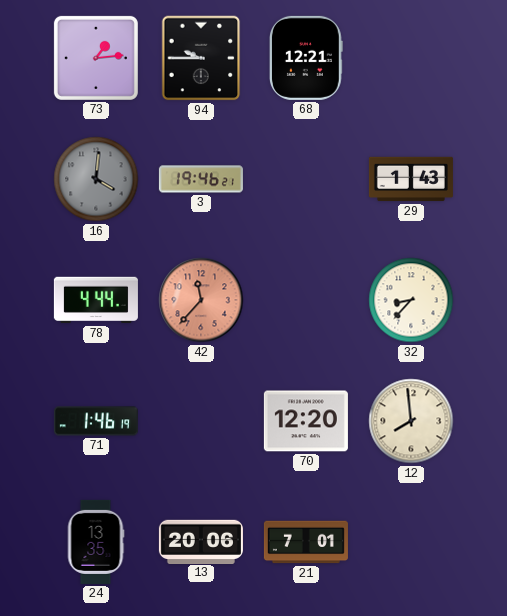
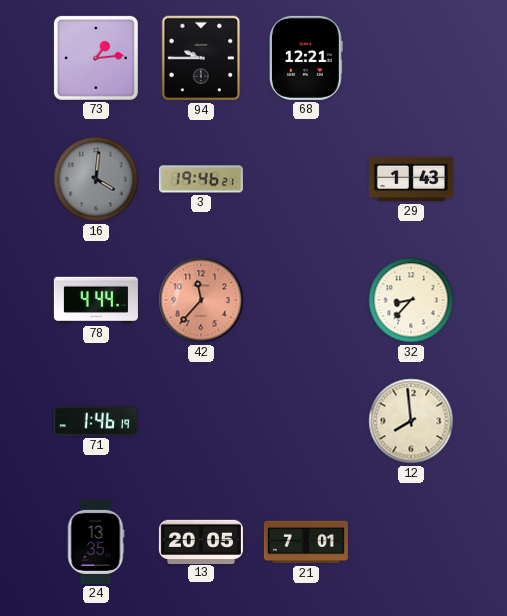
70: 12:20 -> none (306, 421)
13: 20:06 -> 20:05 (201, 541)
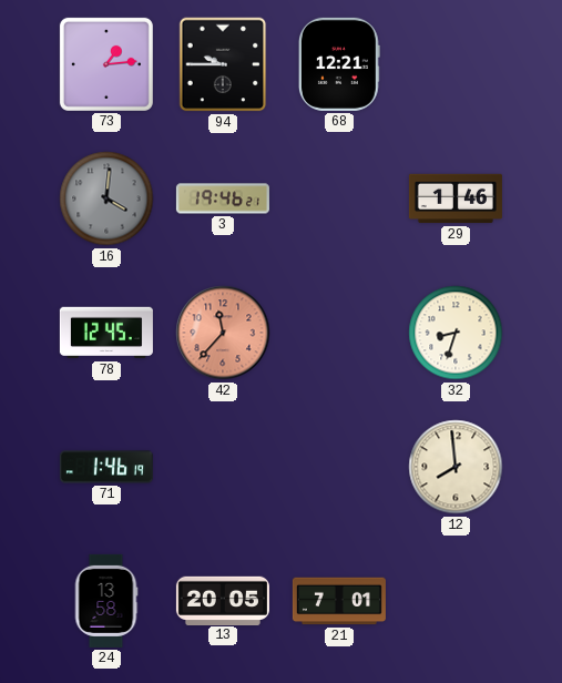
29: 1:43 -> 1:46 (456, 198)
78: 4:44 -> 12:45 (106, 333)
32: 8:37 -> 8:33 (456, 333)
24: 13:35 -> 13:58 (106, 601)
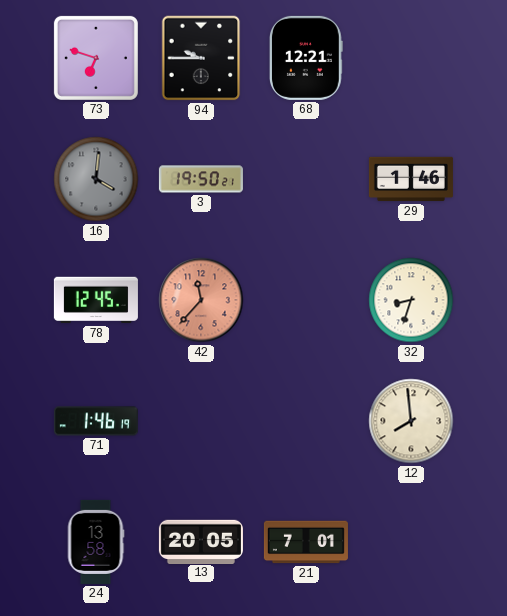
73: 1:14 -> 6:48 (96, 58)
3: 19:46 -> 19:50 (201, 179)
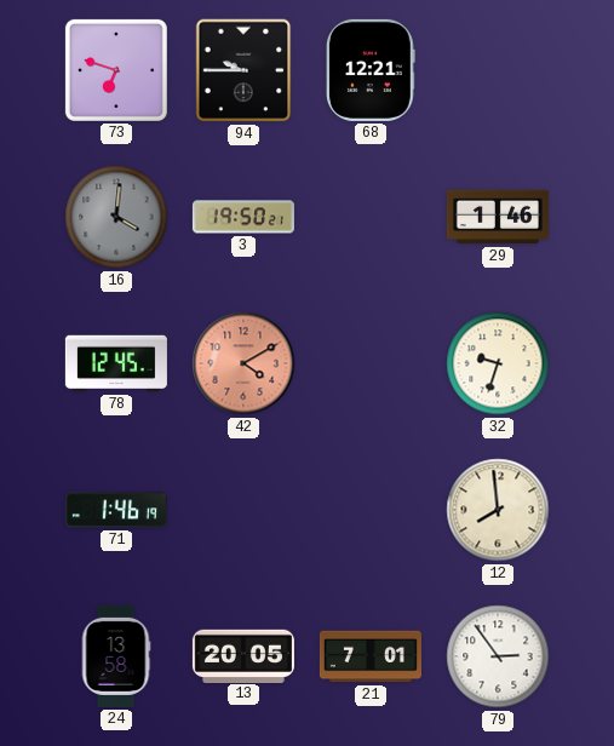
42: 11:37 -> 4:10 (243, 363)
32: 8:33 -> 9:33 (498, 363)
79: none -> 2:54 (498, 656)
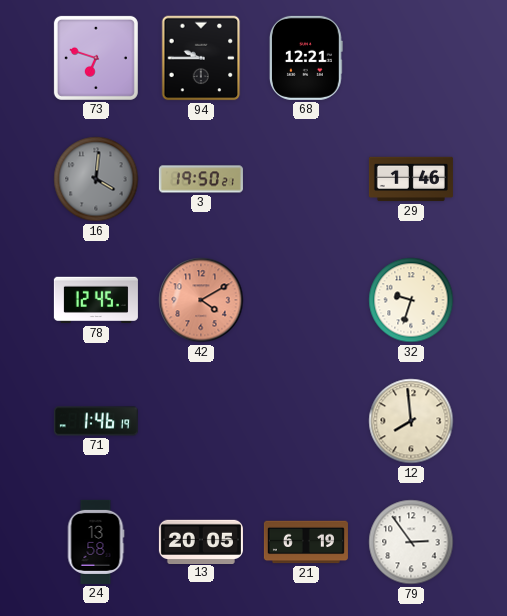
21: 7:01 -> 6:19 (306, 542)
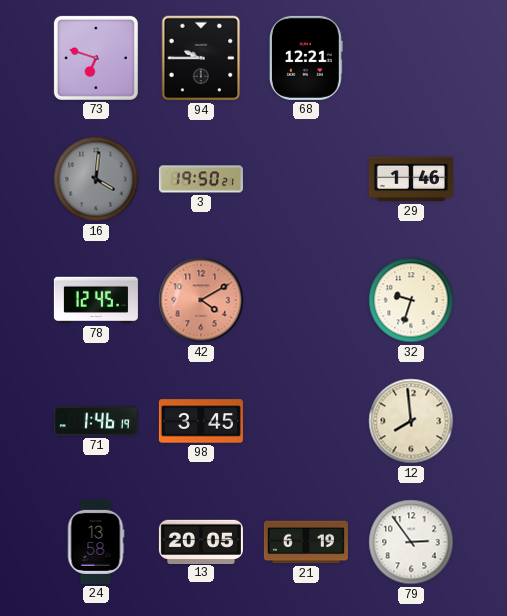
98: none -> 3:45 (201, 421)
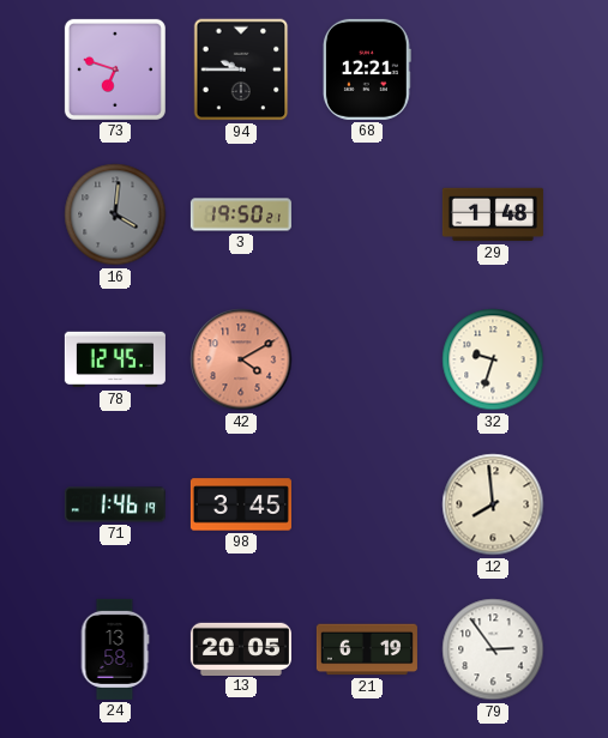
29: 1:46 -> 1:48 (493, 214)
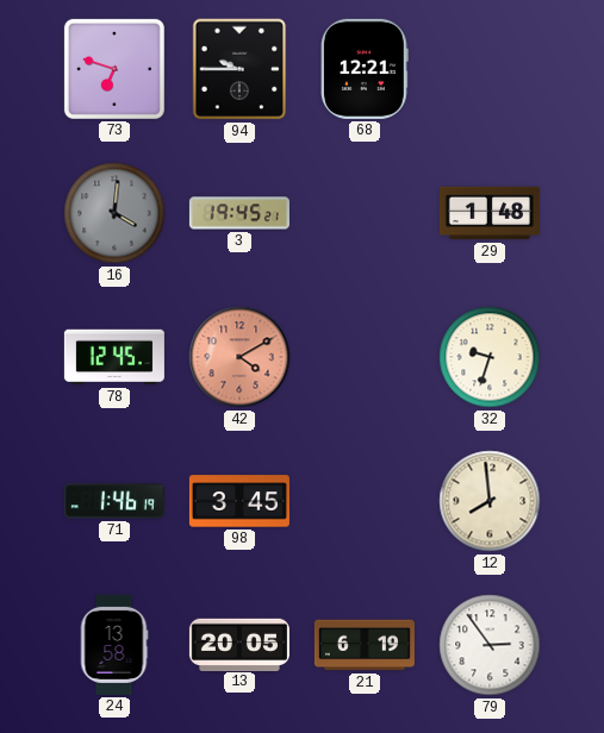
3: 19:50 -> 19:45 (239, 213)
